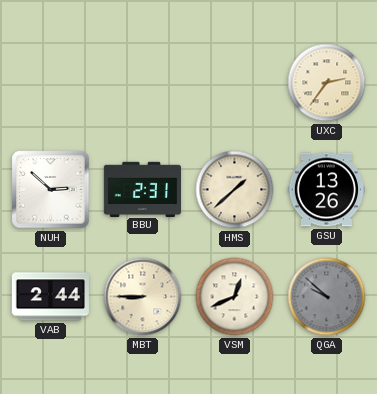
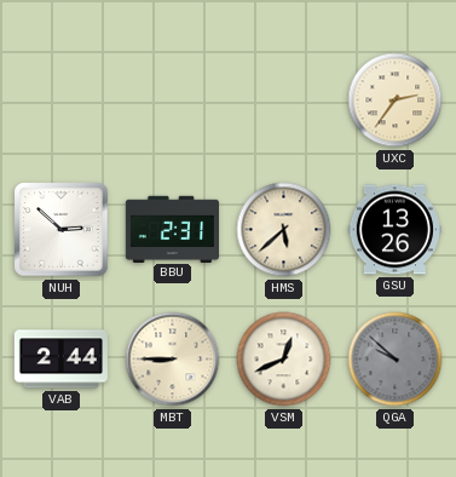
HMS: 1:38 -> 5:38 (284, 230)
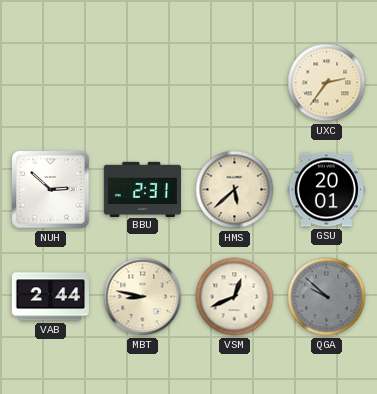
GSU: 13:26 -> 20:01 (326, 190)
MBT: 8:45 -> 8:47 (143, 297)
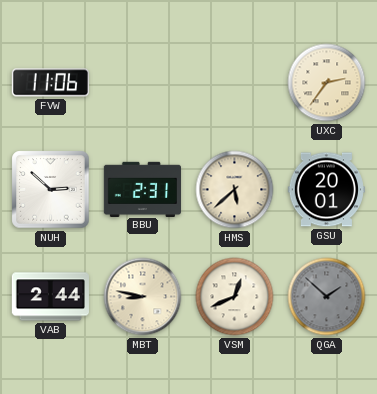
FVW: none -> 11:06 (50, 83)
QGA: 9:52 -> 1:52 (327, 297)
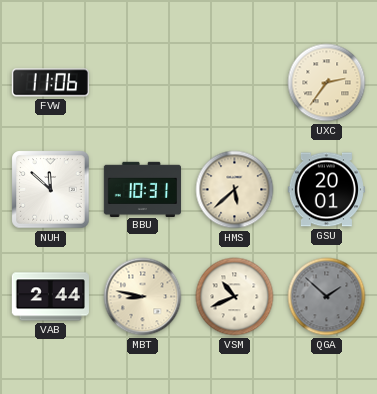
NUH: 2:52 -> 11:52 (51, 190)
BBU: 2:31 -> 10:31 (142, 189)
VSM: 12:41 -> 10:41 (235, 297)
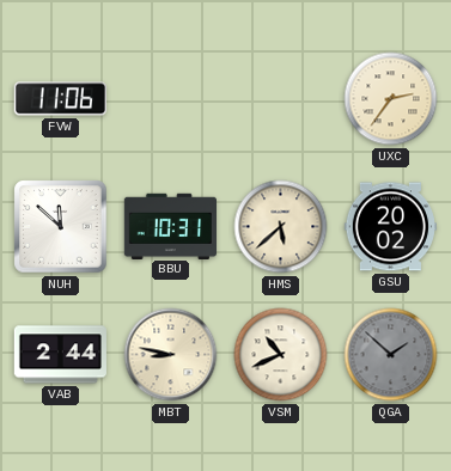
GSU: 20:01 -> 20:02 (390, 227)
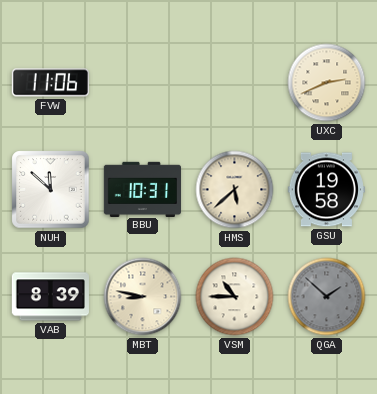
UXC: 2:36 -> 2:41 (327, 83)
GSU: 20:02 -> 19:58 (326, 190)
VAB: 2:44 -> 8:39 (50, 297)
VSM: 10:41 -> 10:45 (235, 297)
